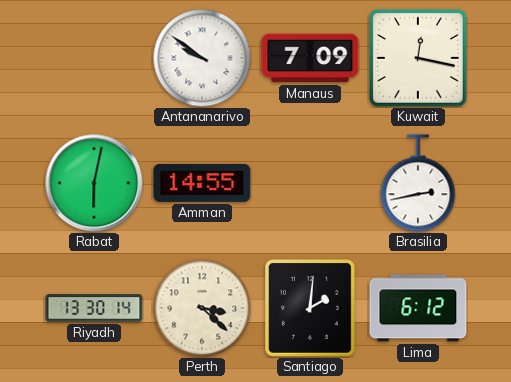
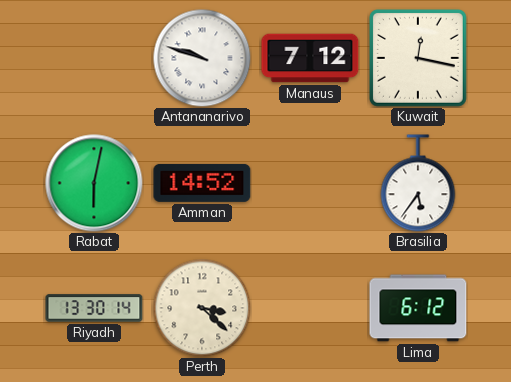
Antananarivo: 9:51 -> 9:48 (202, 58)
Manaus: 7:09 -> 7:12 (310, 58)
Amman: 14:55 -> 14:52 (202, 183)
Brasilia: 2:43 -> 5:36 (418, 183)
Santiago: 2:01 -> none (310, 309)
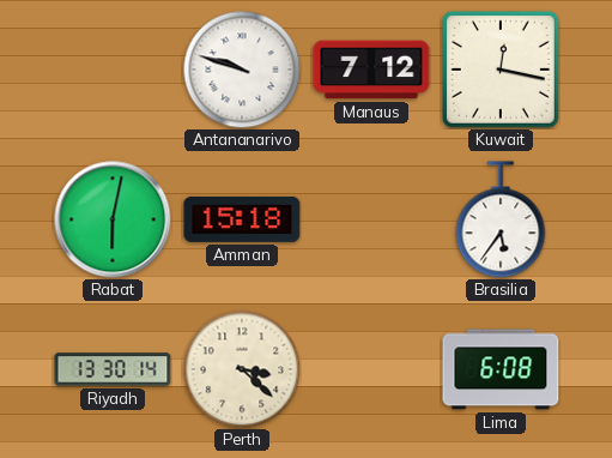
Amman: 14:52 -> 15:18 (242, 219)
Lima: 6:12 -> 6:08 (501, 369)
